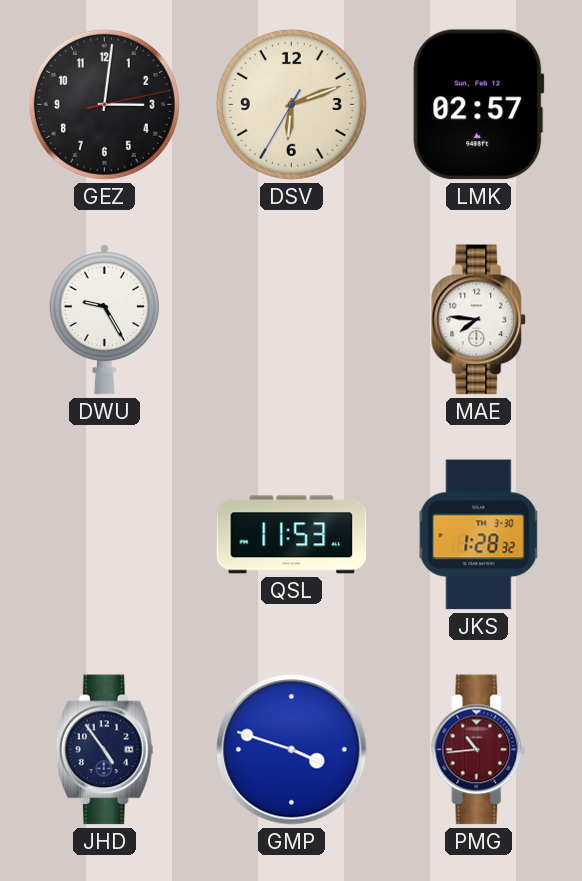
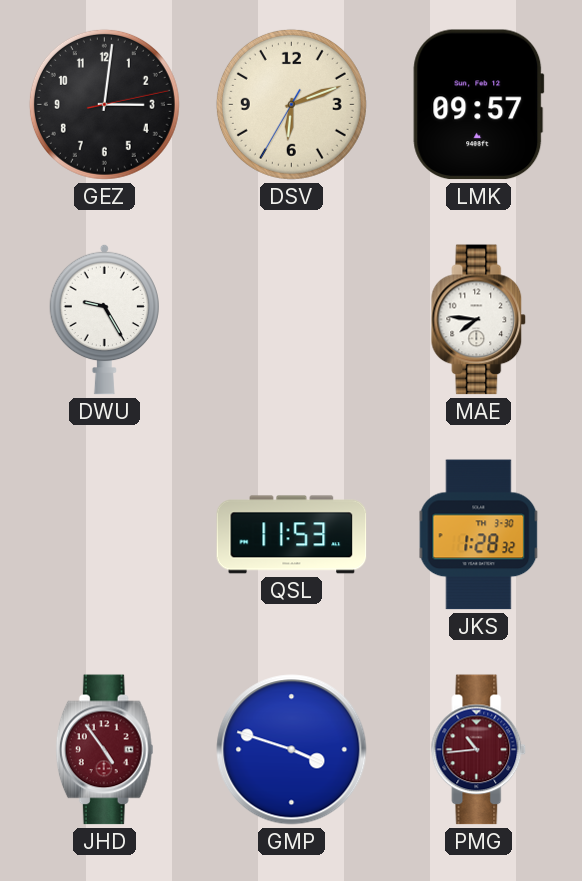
LMK: 02:57 -> 09:57 (479, 105)
JHD dial: navy -> burgundy (104, 750)
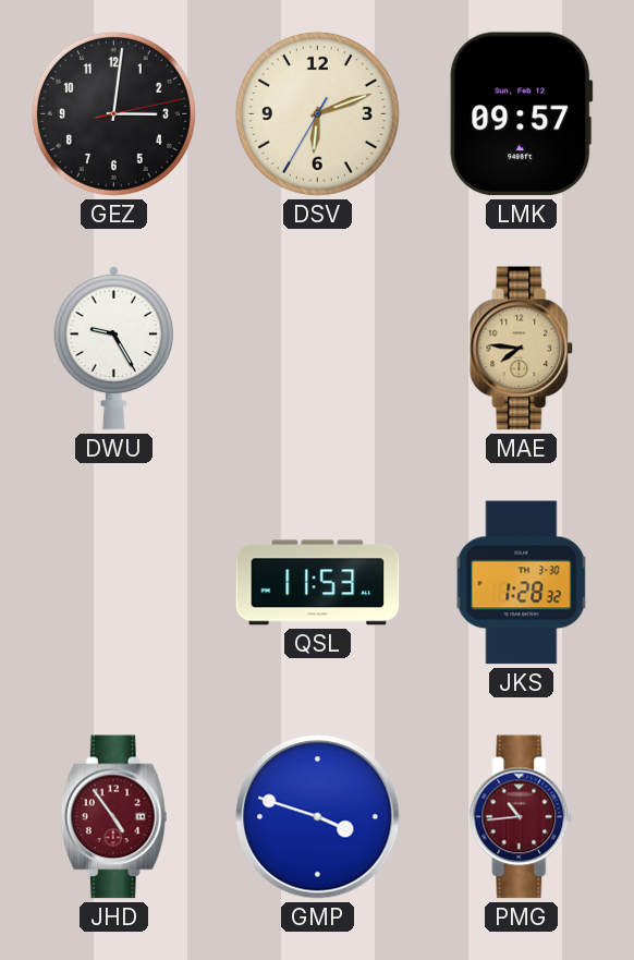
MAE dial: white -> champagne (522, 349)
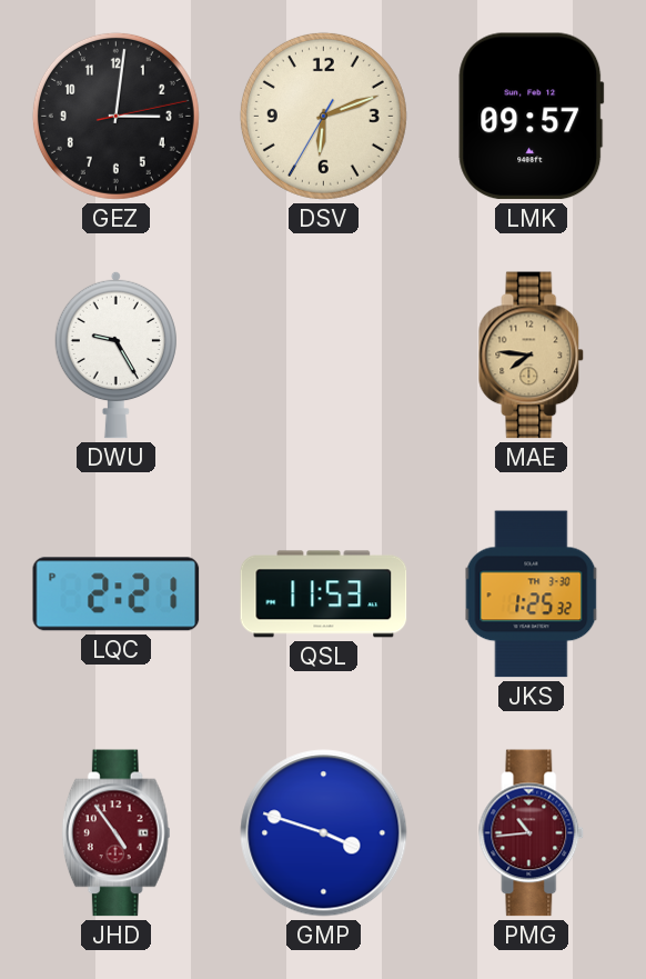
LQC: none -> 2:21 (117, 595)
JKS: 1:28 -> 1:25 (532, 595)
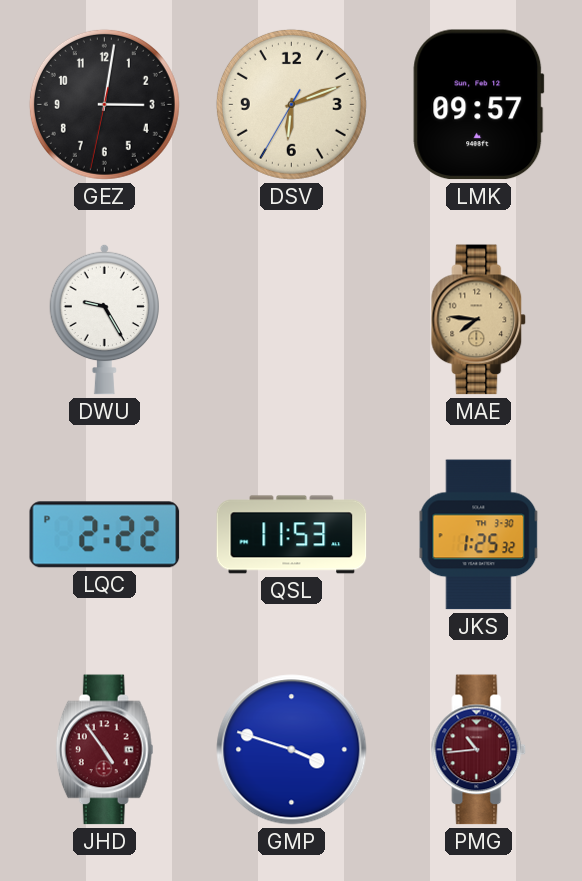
GEZ: 3:01:13 -> 3:01:32 (104, 104)
LQC: 2:21 -> 2:22 (105, 535)
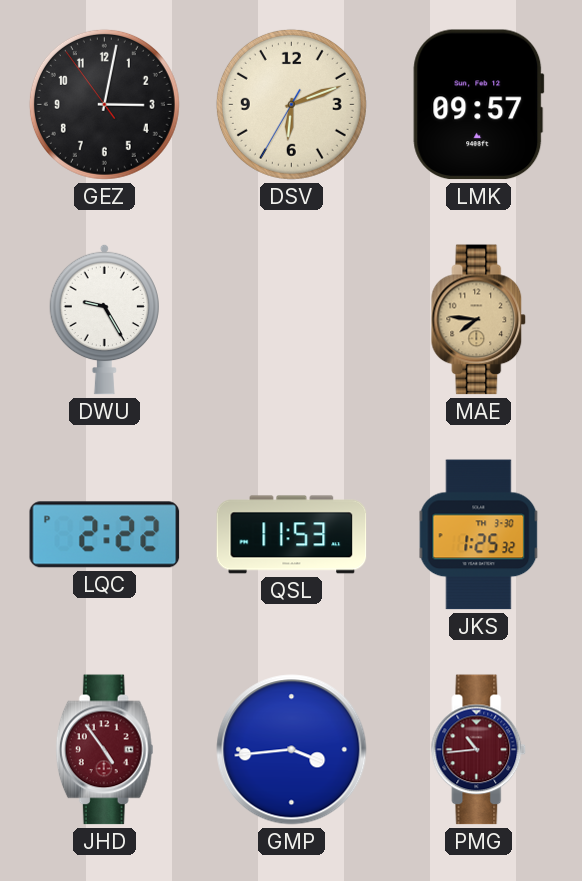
GEZ: 3:01:32 -> 3:01:54 (104, 104)
GMP: 3:48 -> 3:44 (292, 750)
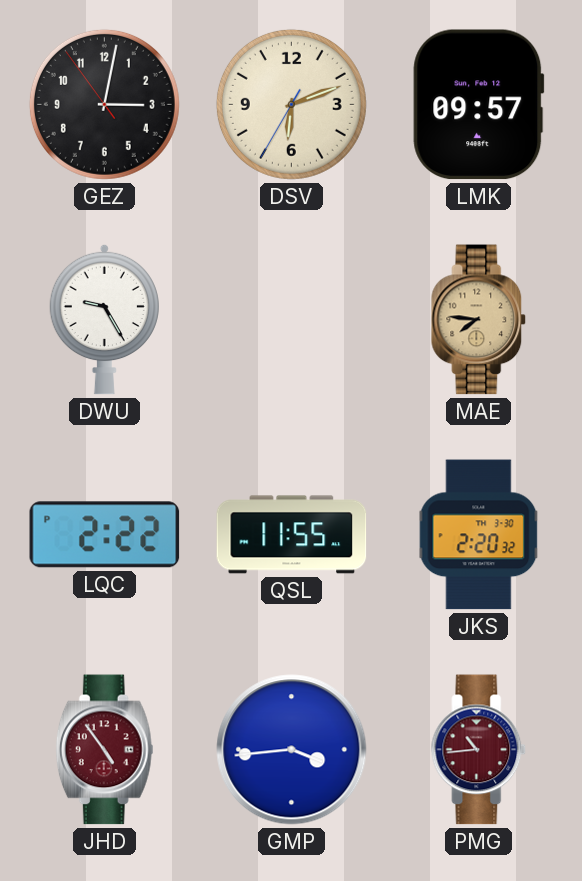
QSL: 11:53 -> 11:55 (292, 535)
JKS: 1:25 -> 2:20 (479, 535)
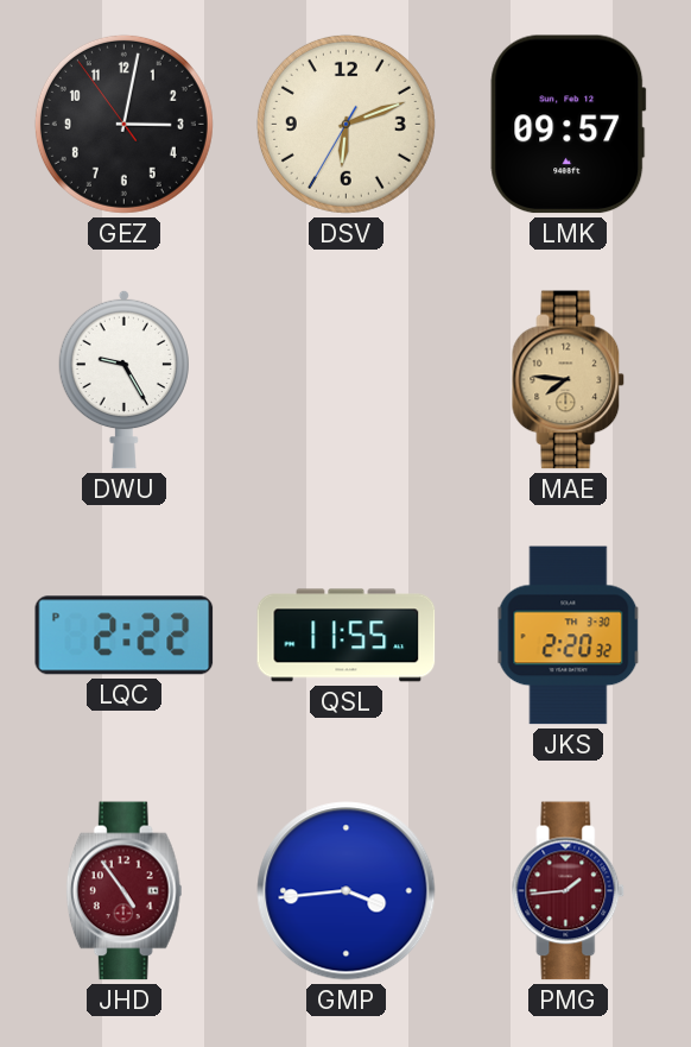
PMG: 10:44 -> 1:44 (569, 891)
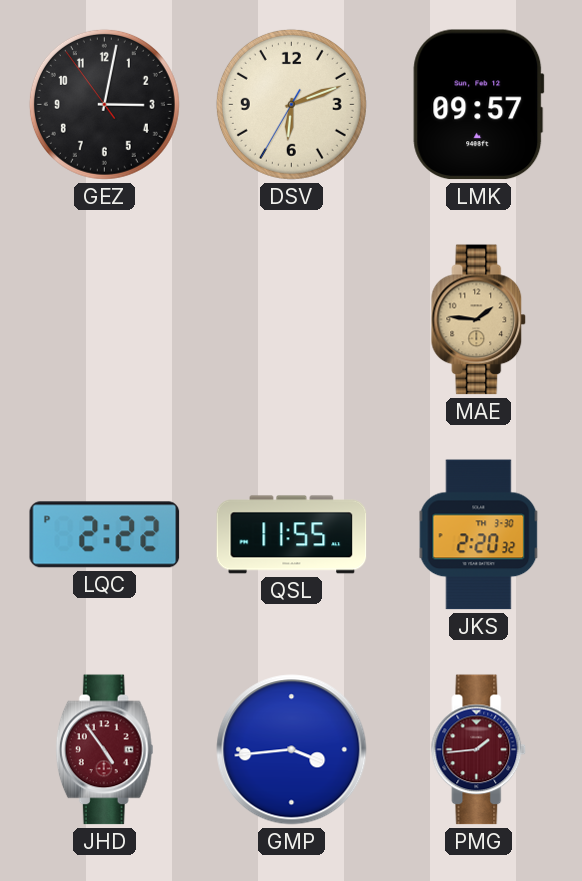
DWU: 9:25 -> none (123, 379)
MAE: 7:46 -> 1:46 (479, 320)
